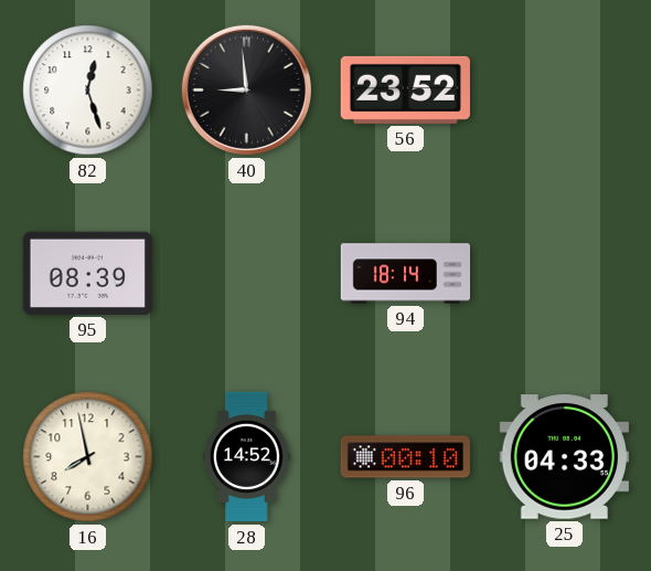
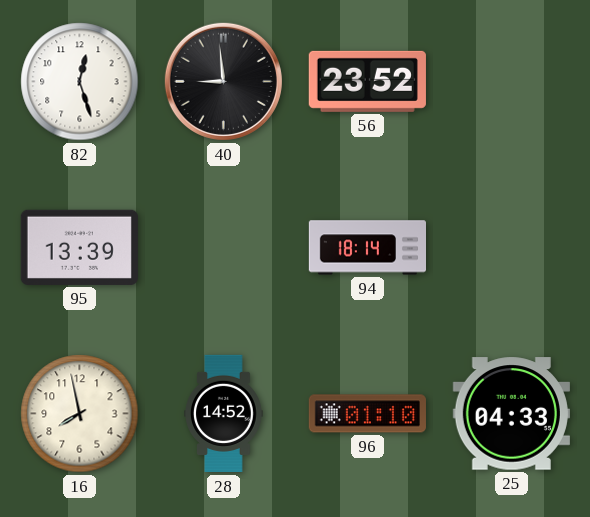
95: 08:39 -> 13:39 (79, 247)
96: 00:10 -> 01:10 (367, 414)
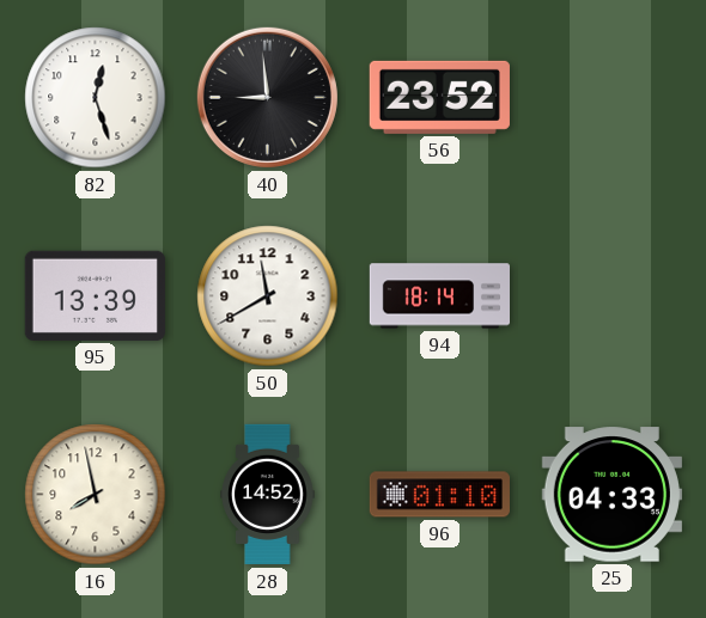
50: none -> 11:40 (268, 296)
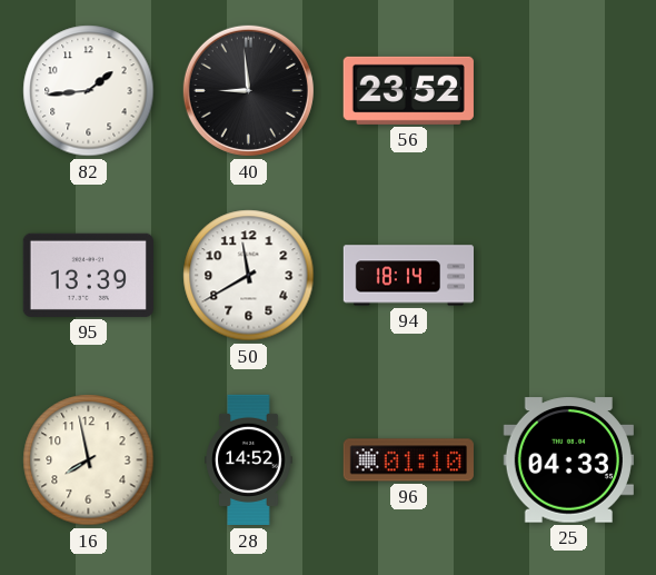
82: 12:27 -> 1:44 (89, 91)
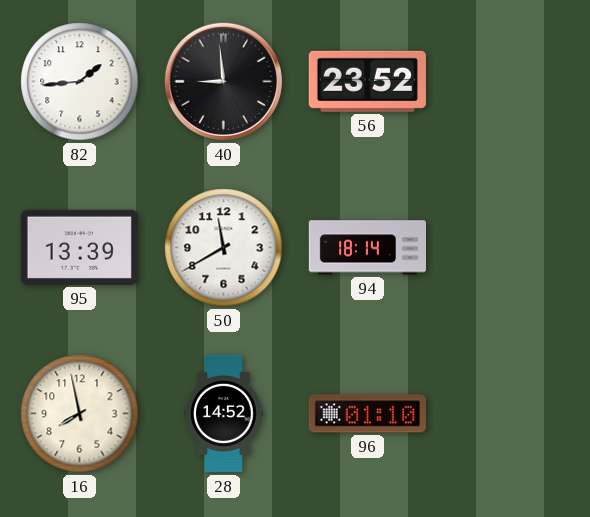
25: 04:33 -> none (568, 460)
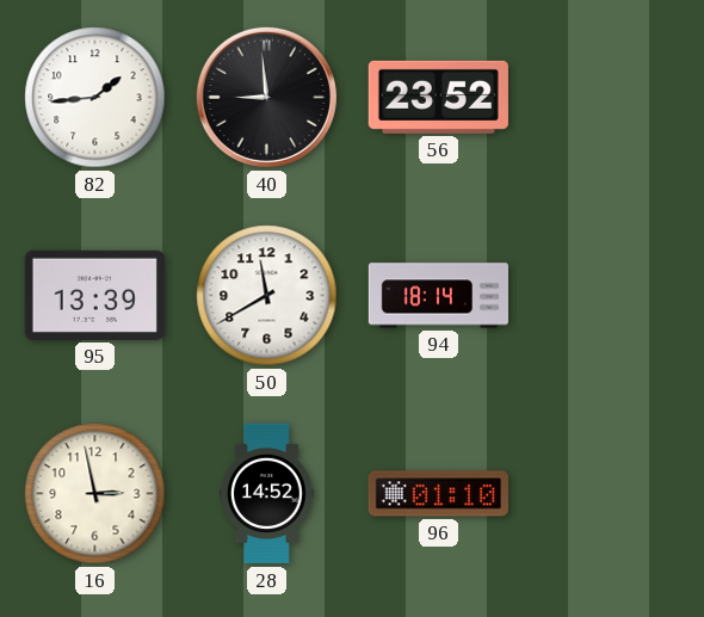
16: 7:58 -> 2:58 (95, 494)
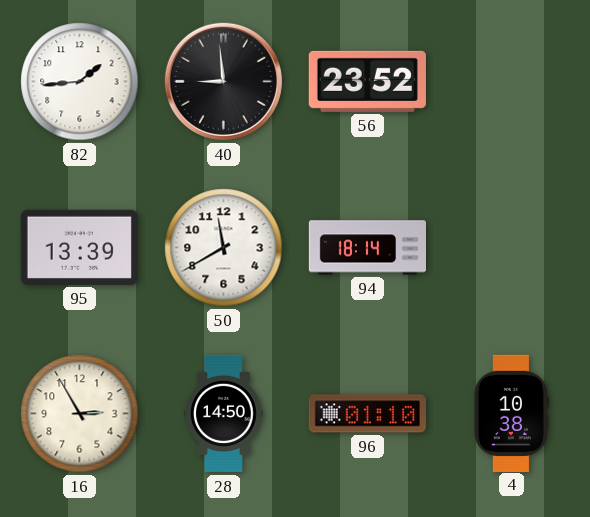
16: 2:58 -> 2:55 (80, 414)
28: 14:52 -> 14:50 (224, 414)
4: none -> 10:38 (511, 413)
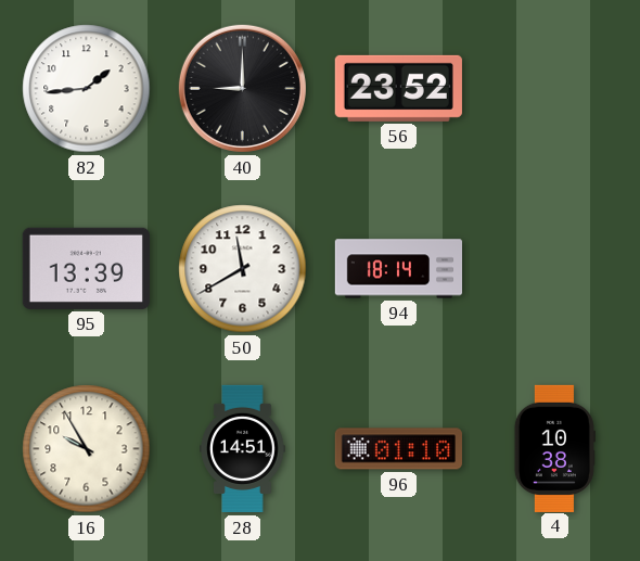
40: 8:59 -> 9:00 (242, 88)
16: 2:55 -> 9:55 (87, 449)
28: 14:50 -> 14:51 (243, 449)
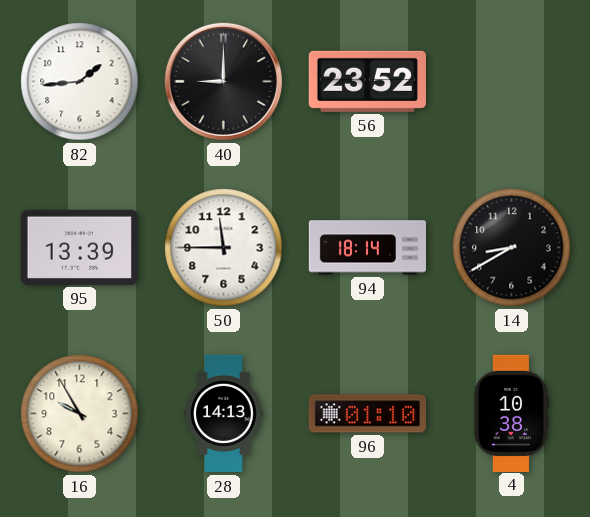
50: 11:40 -> 11:45 (224, 248)
14: none -> 8:40 (512, 248)
28: 14:51 -> 14:13 (224, 414)
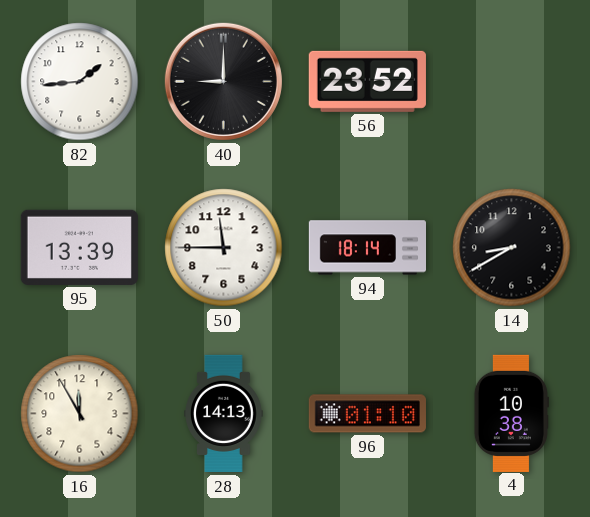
16: 9:55 -> 11:55 (80, 414)
